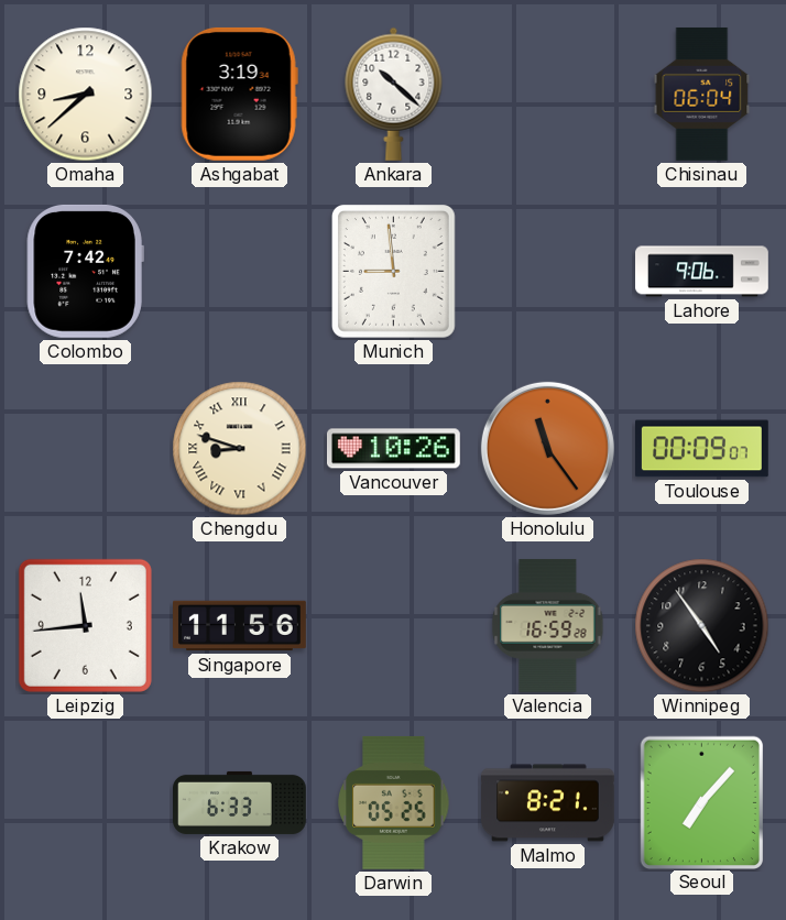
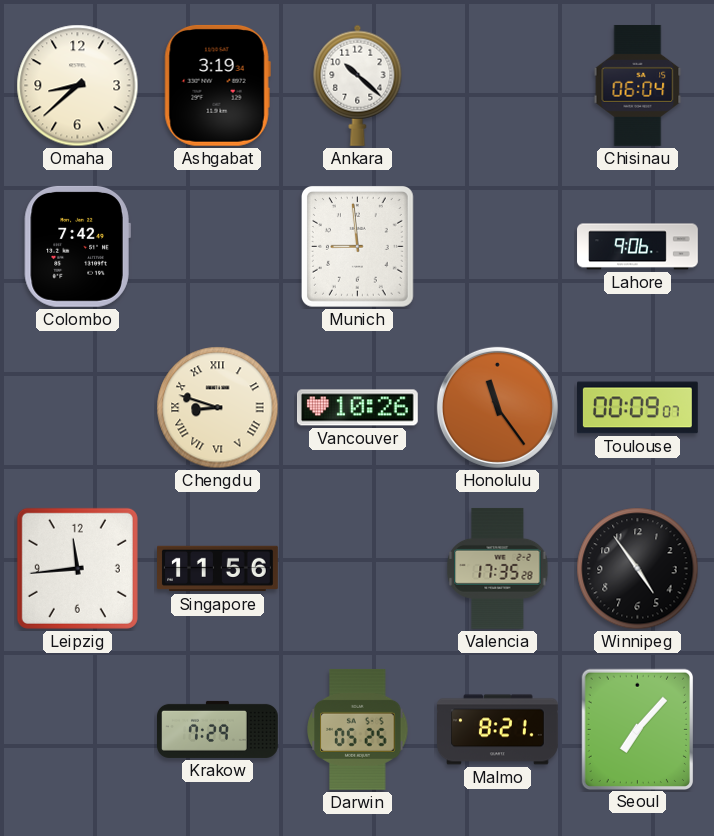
Valencia: 16:59 -> 17:35 (498, 568)
Krakow: 6:33 -> 7:29 (218, 729)
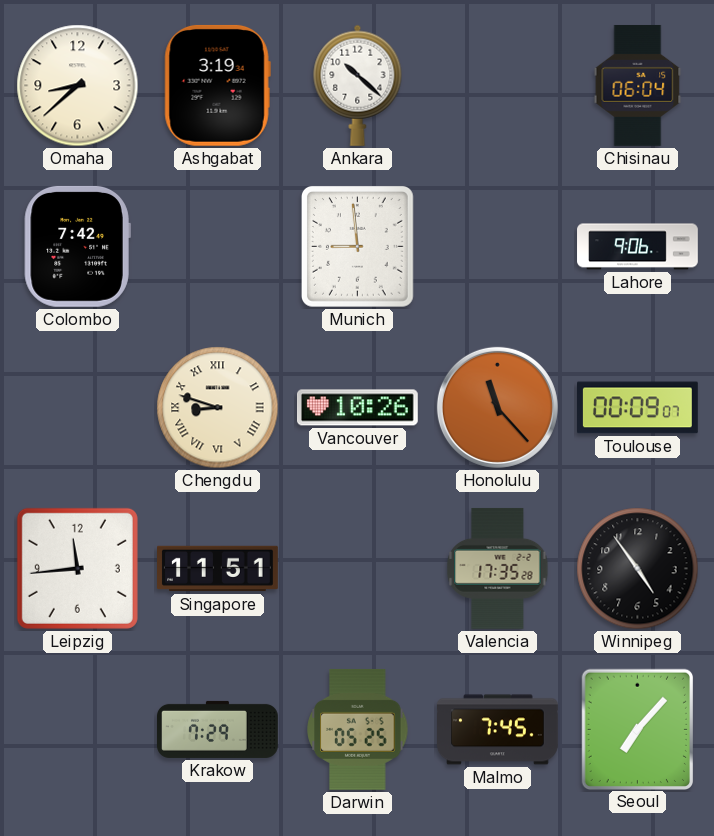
Honolulu: 11:24 -> 11:23 (497, 407)
Singapore: 11:56 -> 11:51 (218, 569)
Malmo: 8:21 -> 7:45 (498, 730)
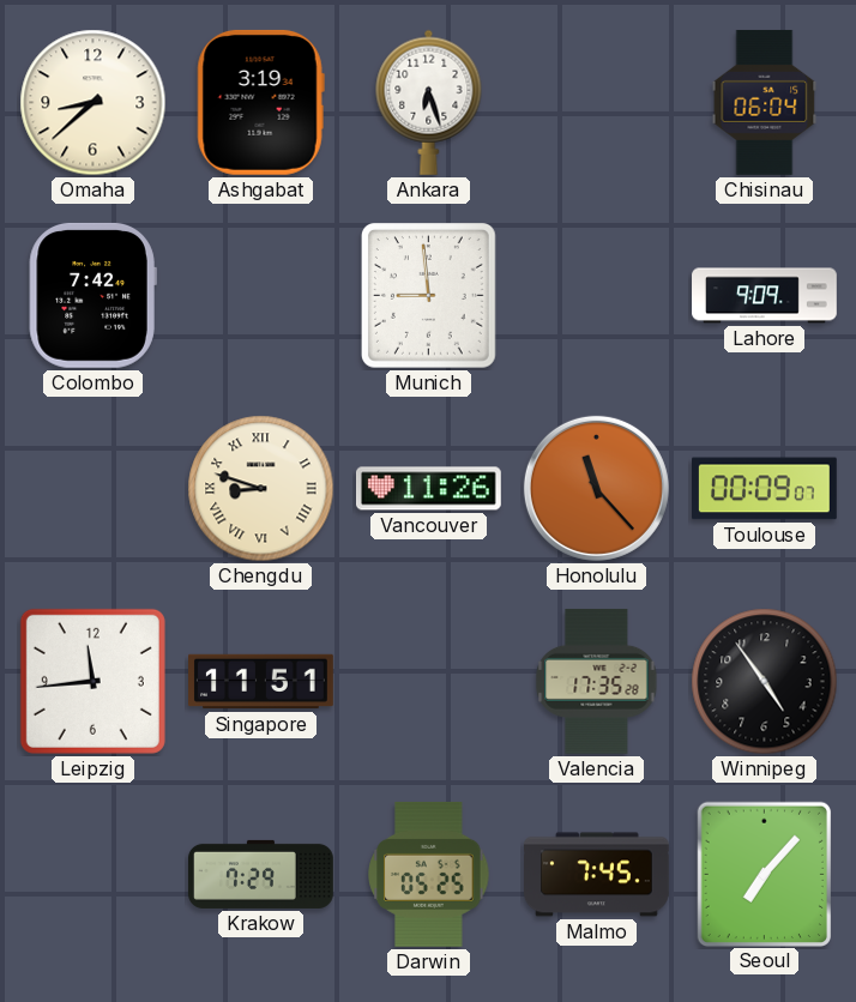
Ankara: 10:22 -> 6:27 (429, 102)
Lahore: 9:06 -> 9:09 (765, 296)
Vancouver: 10:26 -> 11:26 (429, 489)
